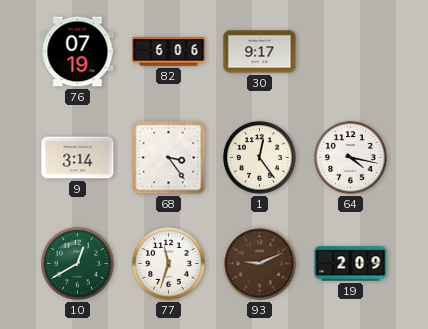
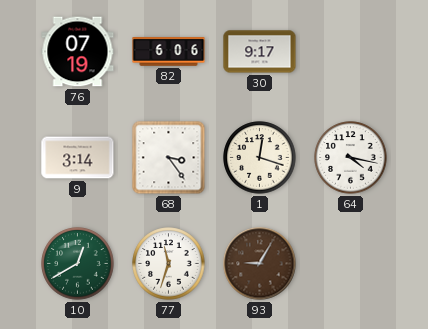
1: 12:24 -> 12:18 (260, 158)
93: 9:11 -> 9:05 (260, 264)
19: 2:09 -> none (351, 264)
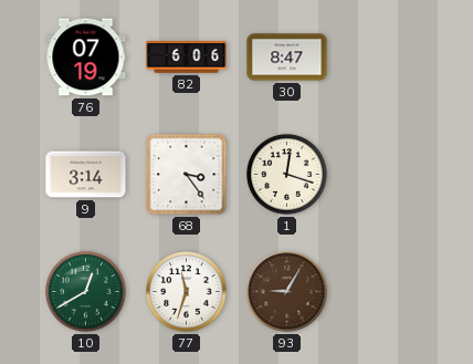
30: 9:17 -> 8:47 (287, 58)
64: 4:17 -> none (351, 158)
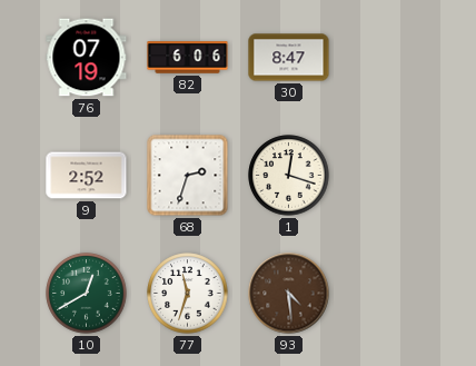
9: 3:14 -> 2:52 (87, 176)
68: 3:24 -> 2:33 (188, 176)
93: 9:05 -> 4:29 (289, 294)
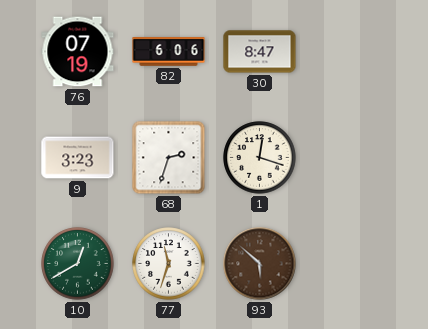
9: 2:52 -> 3:23 (78, 158)
93: 4:29 -> 5:52 (260, 264)
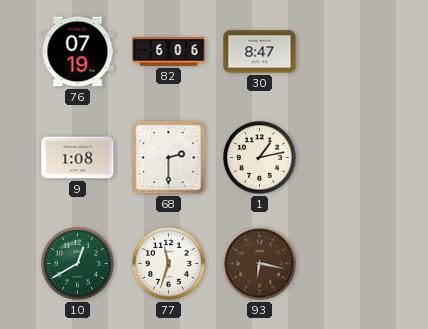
9: 3:23 -> 1:08 (78, 158)
68: 2:33 -> 2:30 (169, 158)
1: 12:18 -> 1:13 (260, 158)
93: 5:52 -> 6:17 (260, 264)
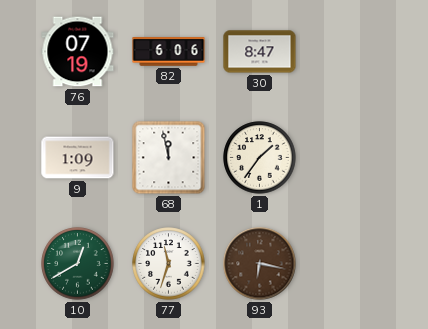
9: 1:08 -> 1:09 (78, 158)
68: 2:30 -> 11:58 (169, 158)
1: 1:13 -> 1:36 (260, 158)
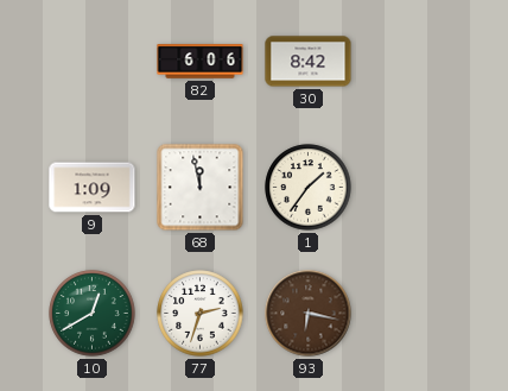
76: 07:19 -> none (78, 52)
30: 8:47 -> 8:42 (309, 62)
77: 11:33 -> 2:33 (201, 314)
